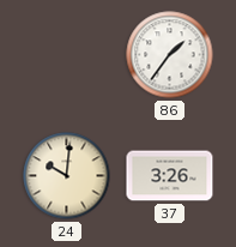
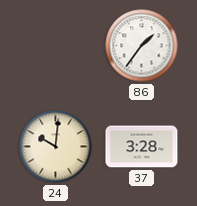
37: 3:26 -> 3:28 (142, 147)
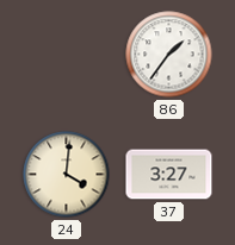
24: 10:01 -> 4:01 (67, 175)
37: 3:28 -> 3:27 (169, 175)
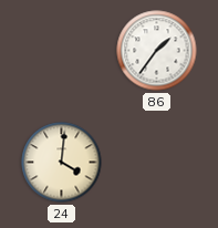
37: 3:27 -> none (169, 175)
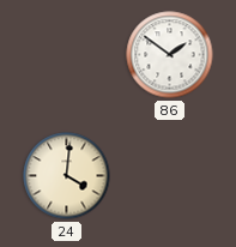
86: 1:36 -> 1:51 (170, 55)
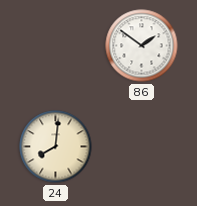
24: 4:01 -> 8:01 (56, 147)
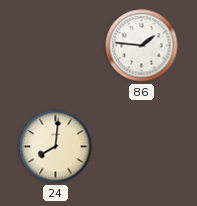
86: 1:51 -> 1:46 (142, 46)
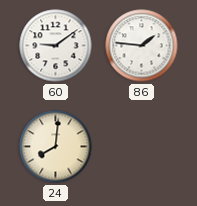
60: none -> 9:09 (56, 46)
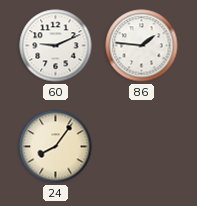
60: 9:09 -> 9:11 (56, 46)
24: 8:01 -> 8:06 (56, 147)
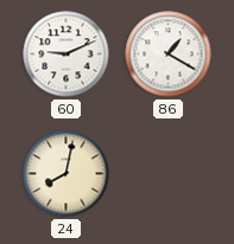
86: 1:46 -> 1:20 (169, 54)
24: 8:06 -> 8:02 (67, 174)
